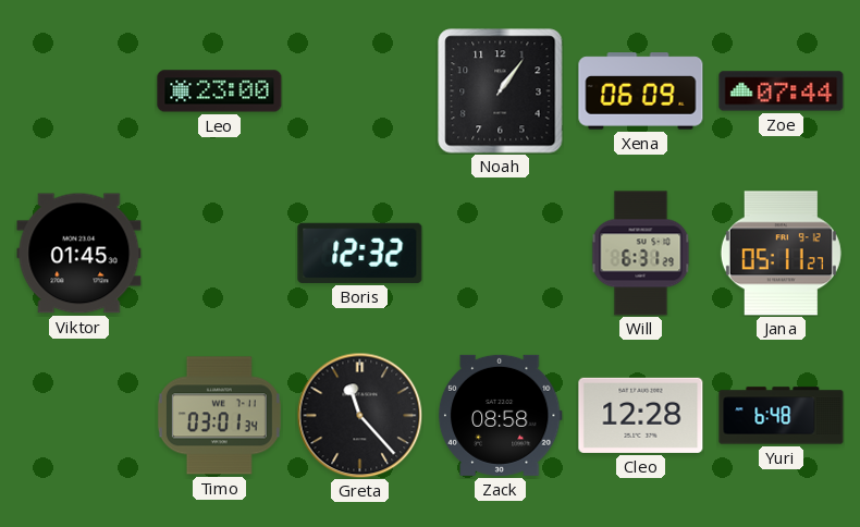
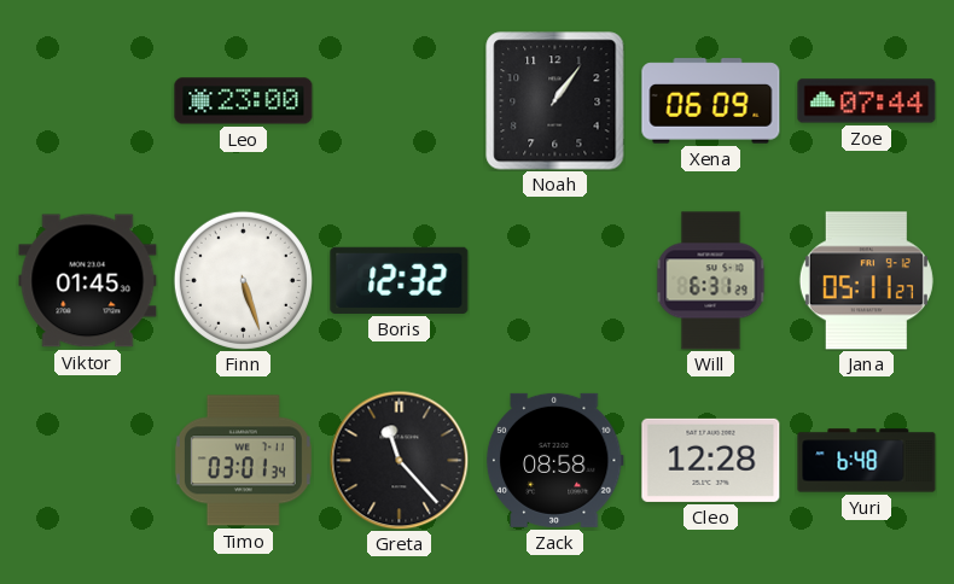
Finn: none -> 5:27 (243, 280)
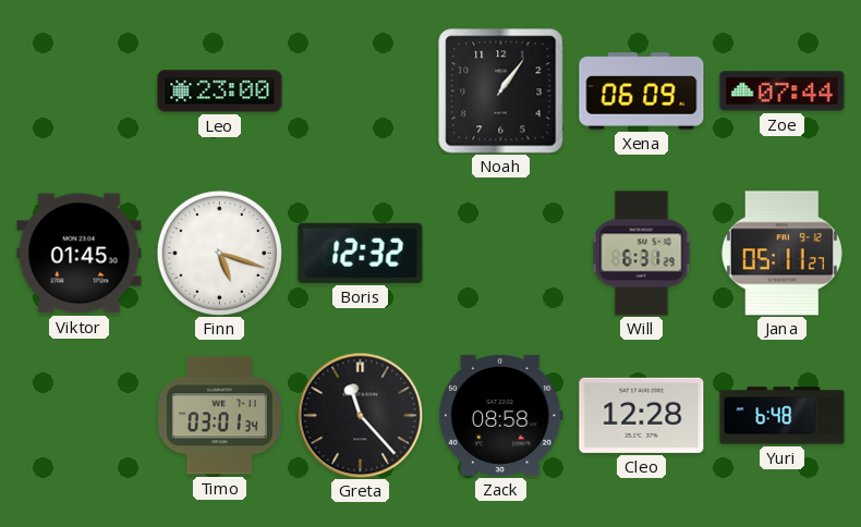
Finn: 5:27 -> 5:18 (219, 253)
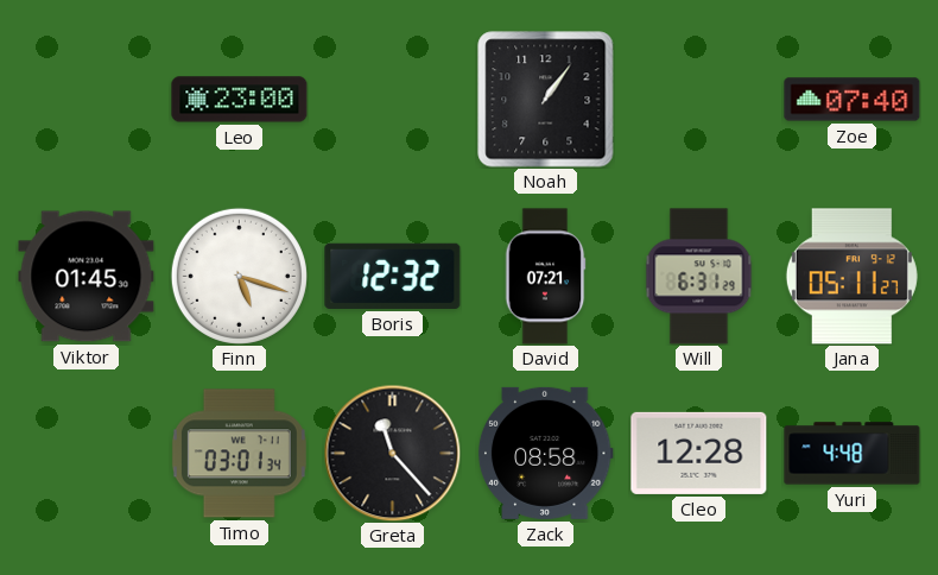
Xena: 06:09 -> none (642, 91)
Zoe: 07:44 -> 07:40 (853, 100)
David: none -> 07:21 (545, 277)
Yuri: 6:48 -> 4:48 (853, 454)
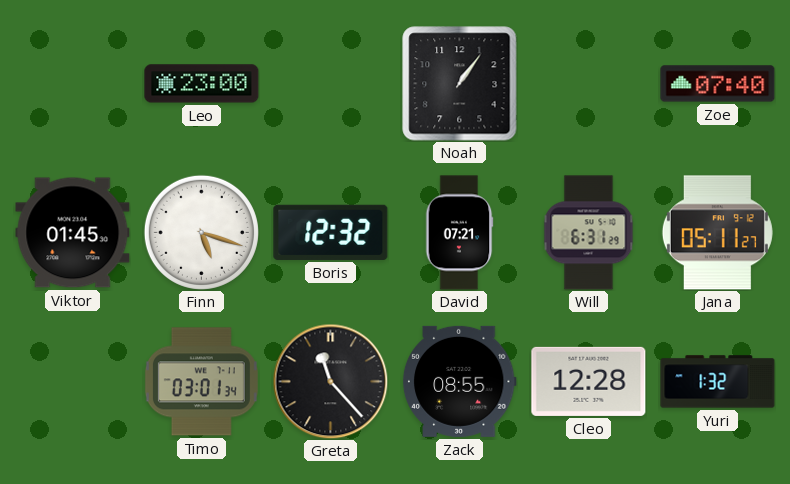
Zack: 08:58 -> 08:55 (459, 381)
Yuri: 4:48 -> 1:32 (718, 382)
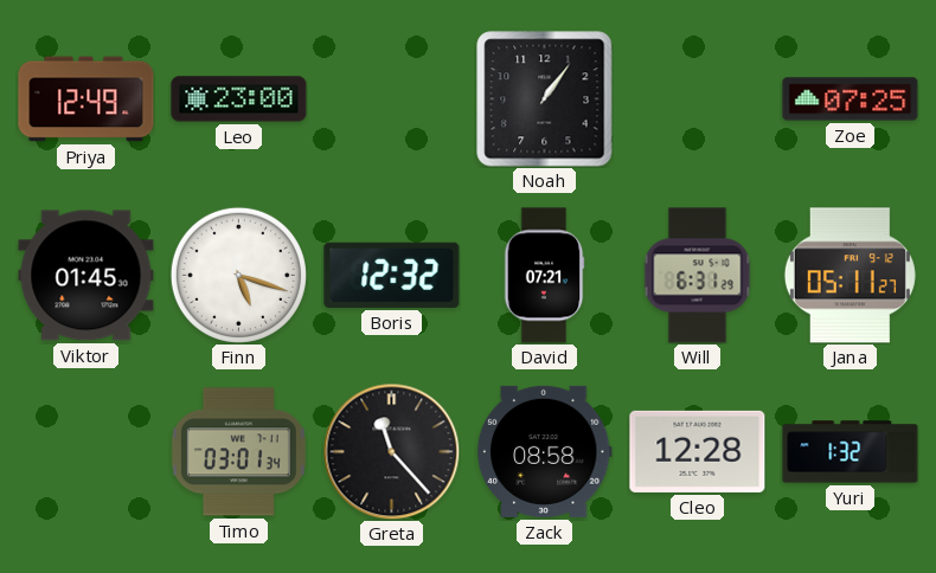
Priya: none -> 12:49 (86, 99)
Zoe: 07:40 -> 07:25 (851, 99)
Zack: 08:55 -> 08:58 (544, 451)
